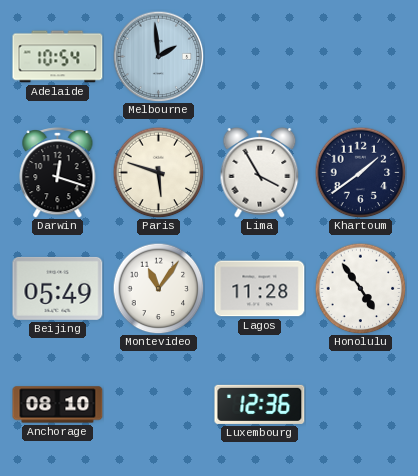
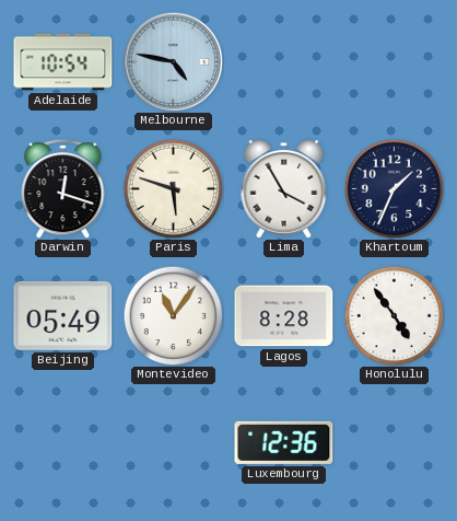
Melbourne: 1:59 -> 4:47 (173, 61)
Khartoum: 1:39 -> 1:34 (394, 188)
Lagos: 11:28 -> 8:28 (284, 316)
Anchorage: 08:10 -> none (58, 405)
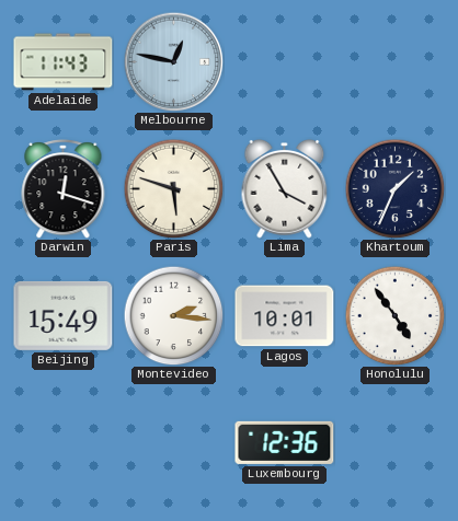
Adelaide: 10:54 -> 11:43 (64, 62)
Melbourne: 4:47 -> 12:47 (173, 61)
Beijing: 05:49 -> 15:49 (64, 315)
Montevideo: 11:06 -> 2:16 (173, 315)
Lagos: 8:28 -> 10:01 (285, 316)
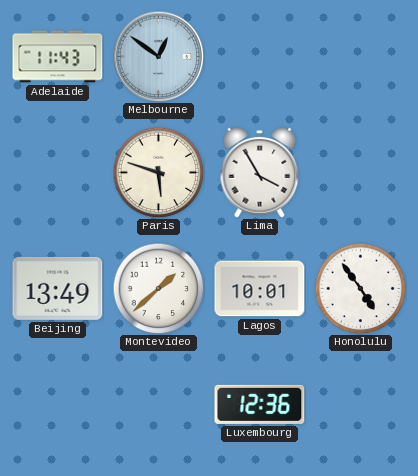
Melbourne: 12:47 -> 12:51 (158, 56)
Darwin: 12:18 -> none (64, 189)
Khartoum: 1:34 -> none (394, 188)
Beijing: 15:49 -> 13:49 (58, 288)
Montevideo: 2:16 -> 1:38 (158, 288)
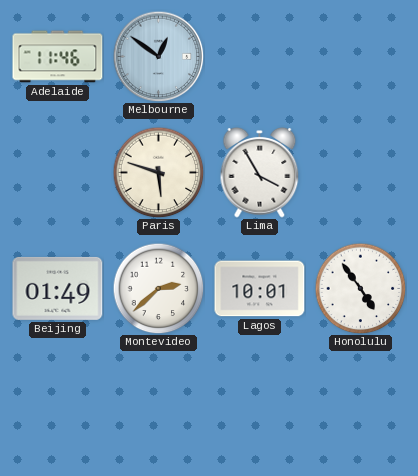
Adelaide: 11:43 -> 11:46 (58, 57)
Beijing: 13:49 -> 01:49 (58, 288)
Montevideo: 1:38 -> 2:38 (158, 288)
Luxembourg: 12:36 -> none (260, 404)
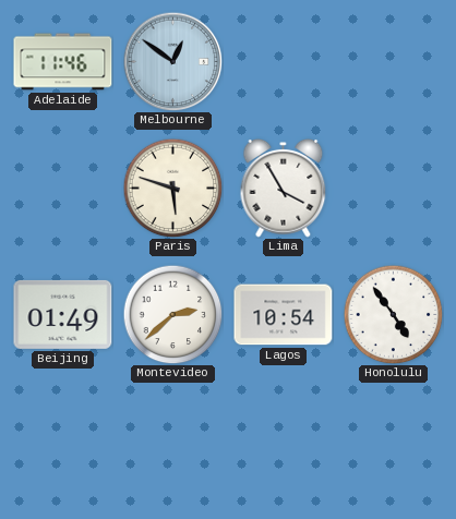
Lagos: 10:01 -> 10:54 (284, 315)
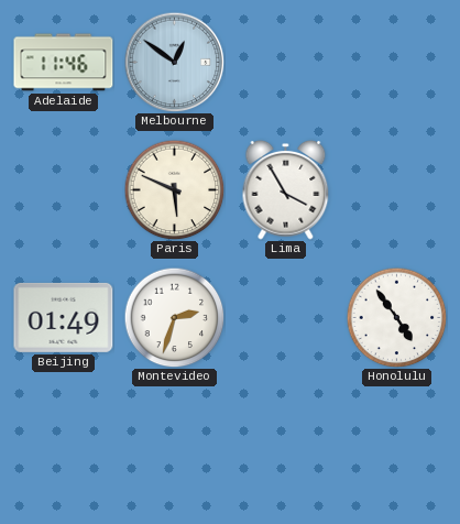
Paris: 5:48 -> 5:49 (174, 189)
Montevideo: 2:38 -> 2:33 (174, 317)
Lagos: 10:54 -> none (284, 315)
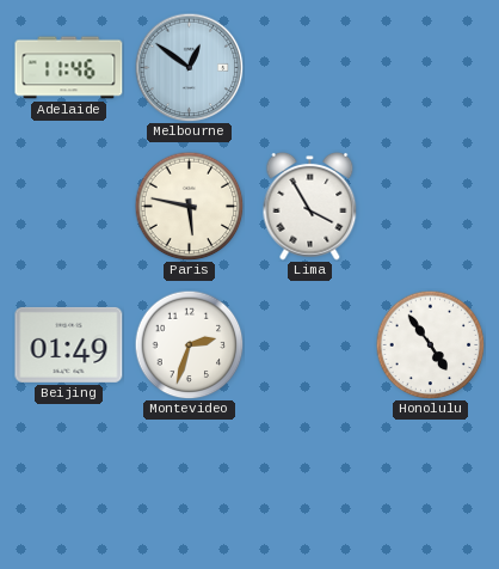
Paris: 5:49 -> 5:47 (189, 206)
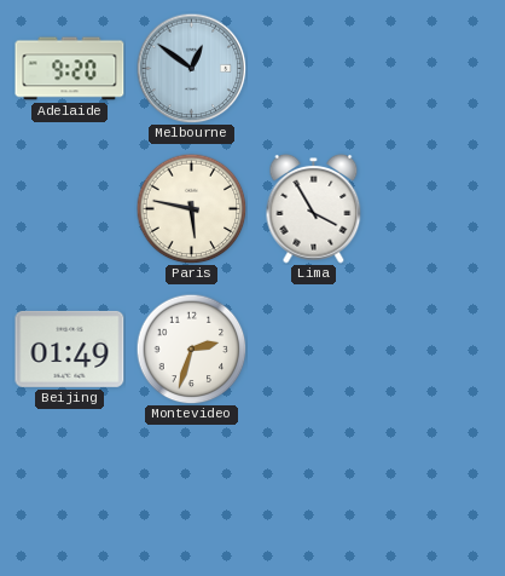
Adelaide: 11:46 -> 9:20 (70, 69)
Honolulu: 4:54 -> none (430, 344)
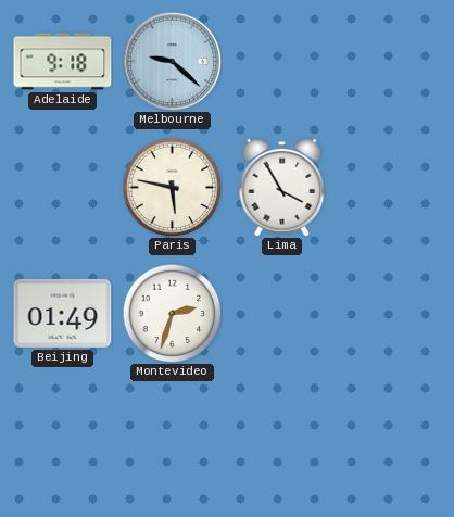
Adelaide: 9:20 -> 9:18 (63, 62)
Melbourne: 12:51 -> 9:22 (172, 61)
